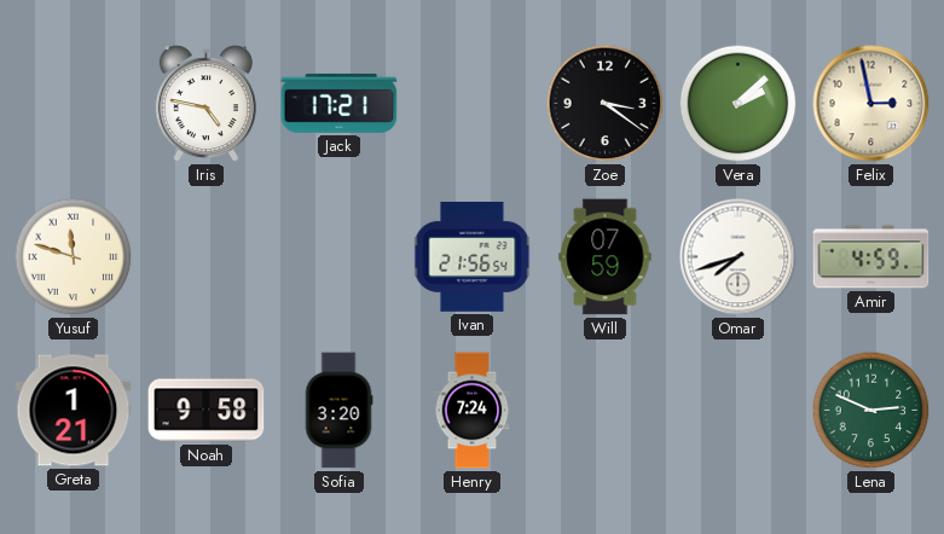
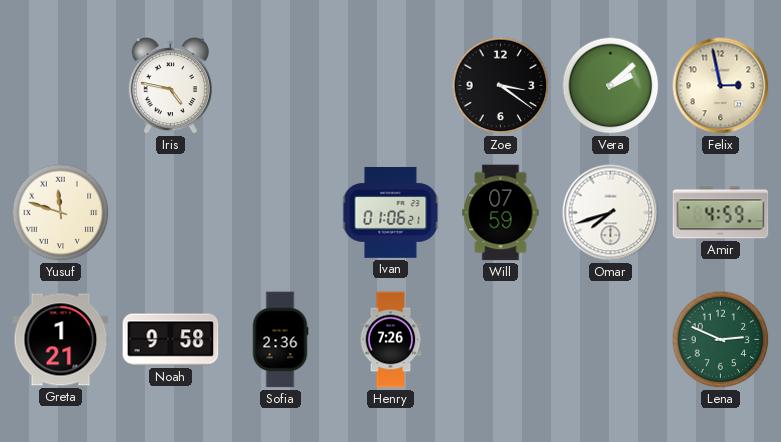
Jack: 17:21 -> none (340, 103)
Ivan: 21:56 -> 01:06 (391, 213)
Sofia: 3:20 -> 2:36 (280, 340)
Henry: 7:24 -> 7:26 (391, 340)
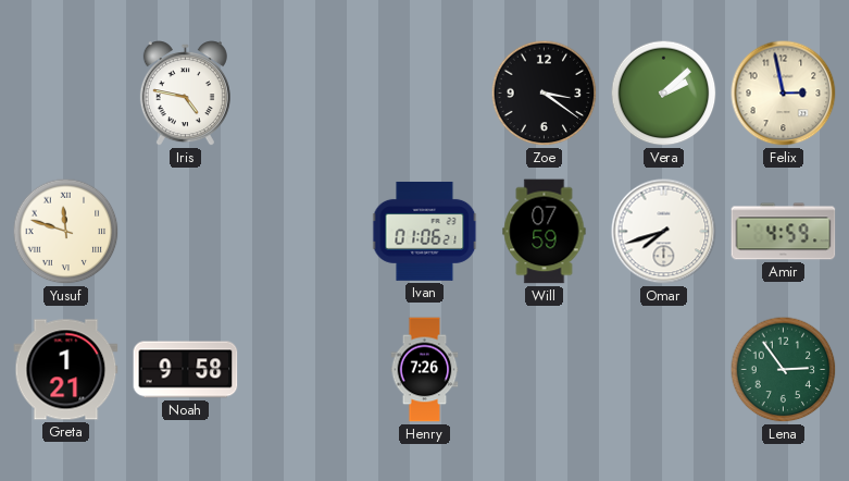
Sofia: 2:36 -> none (280, 340)
Lena: 2:49 -> 2:54 (784, 370)
